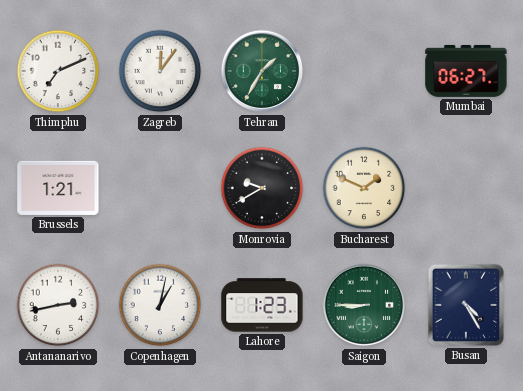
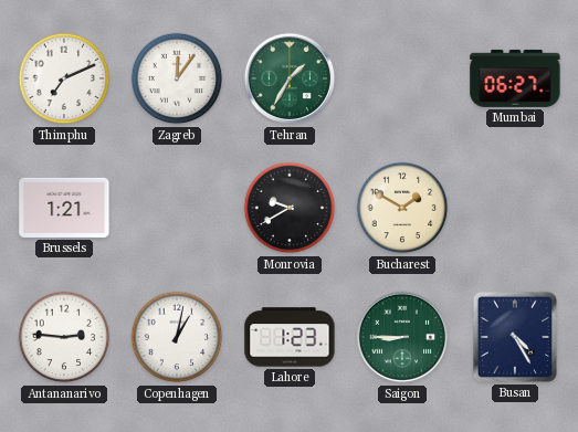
Bucharest: 1:49 -> 1:50 (402, 208)
Antananarivo: 2:43 -> 2:46 (64, 337)
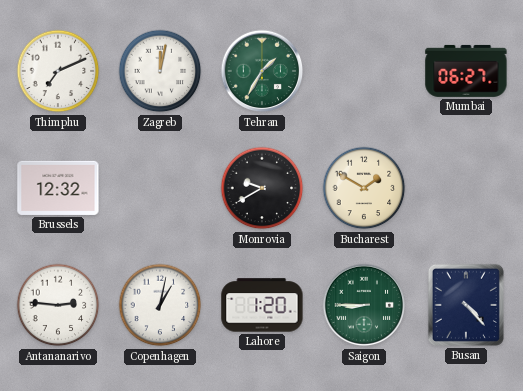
Zagreb: 12:06 -> 12:02 (160, 71)
Brussels: 1:21 -> 12:32 (58, 188)
Lahore: 1:23 -> 1:20 (262, 305)
Busan: 4:25 -> 4:23 (466, 305)
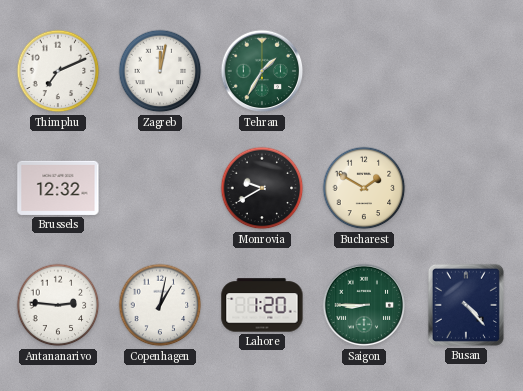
Mumbai: 06:27 -> none (466, 71)
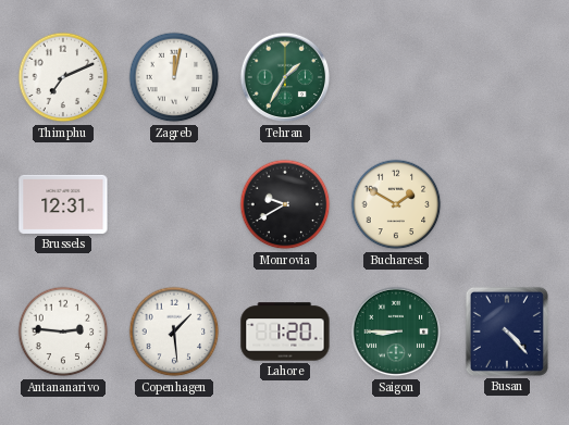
Brussels: 12:32 -> 12:31 (63, 204)
Copenhagen: 1:02 -> 1:29 (174, 332)
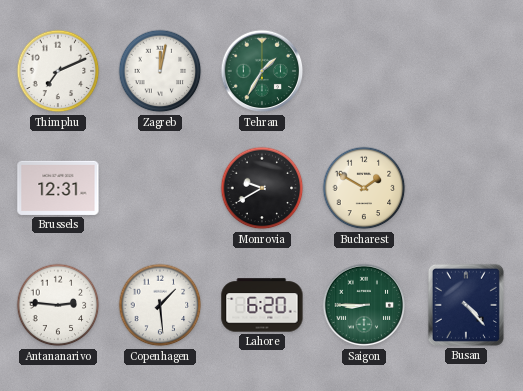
Lahore: 1:20 -> 6:20 (262, 305)
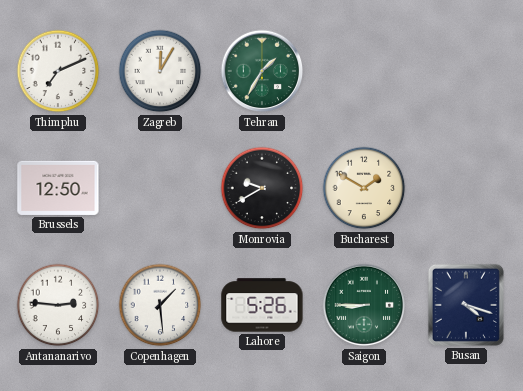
Zagreb: 12:02 -> 12:05 (160, 71)
Brussels: 12:31 -> 12:50 (58, 188)
Lahore: 6:20 -> 5:26 (262, 305)
Busan: 4:23 -> 4:18 (466, 305)
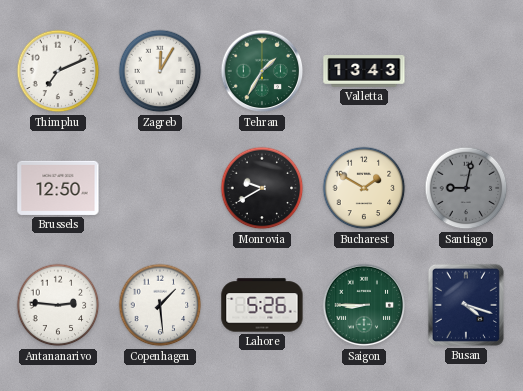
Valletta: none -> 13:43 (364, 72)
Santiago: none -> 9:02 (466, 188)
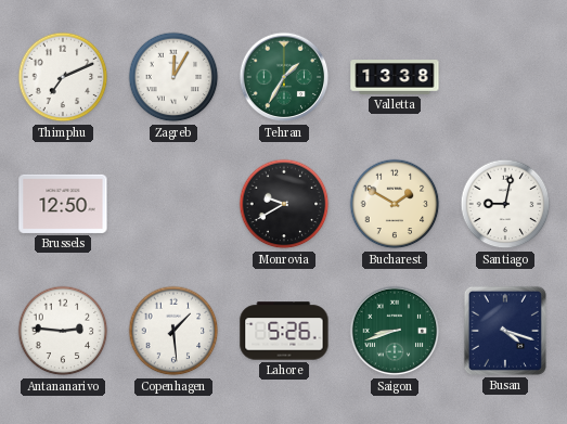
Valletta: 13:43 -> 13:38 (395, 78)
Santiago dial: grey -> white (505, 204)
Saigon: 8:45 -> 8:42 (395, 331)
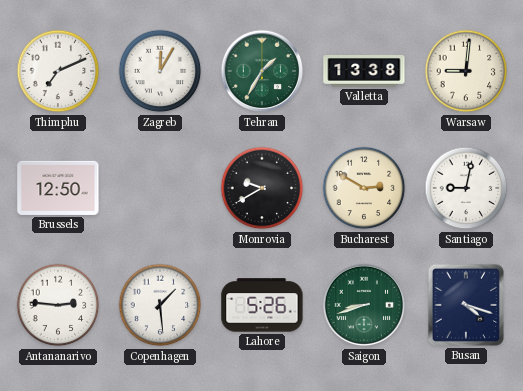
Warsaw: none -> 9:01 (466, 71)
Bucharest: 1:50 -> 2:50 (364, 188)
